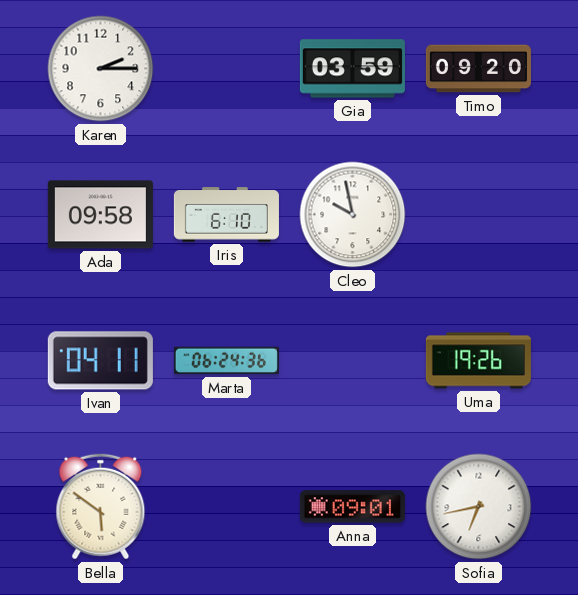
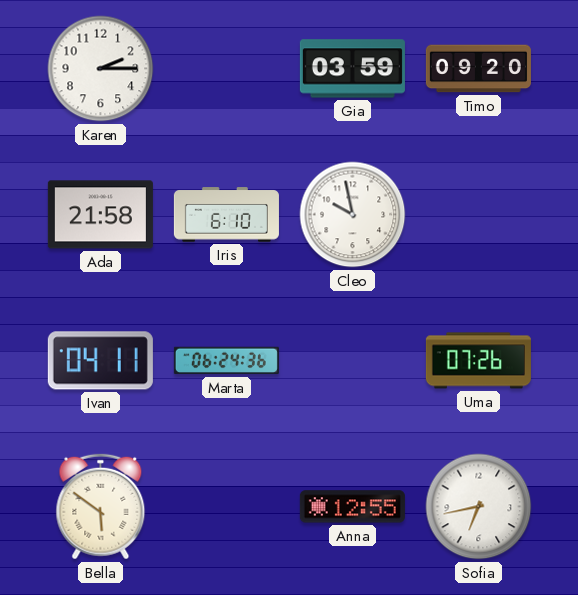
Ada: 09:58 -> 21:58 (100, 215)
Uma: 19:26 -> 07:26 (478, 361)
Anna: 09:01 -> 12:55 (352, 507)
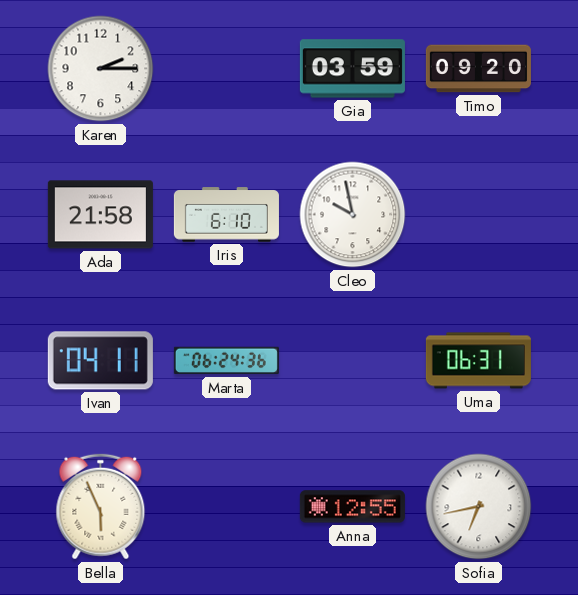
Uma: 07:26 -> 06:31 (478, 361)
Bella: 5:51 -> 5:56 (101, 507)
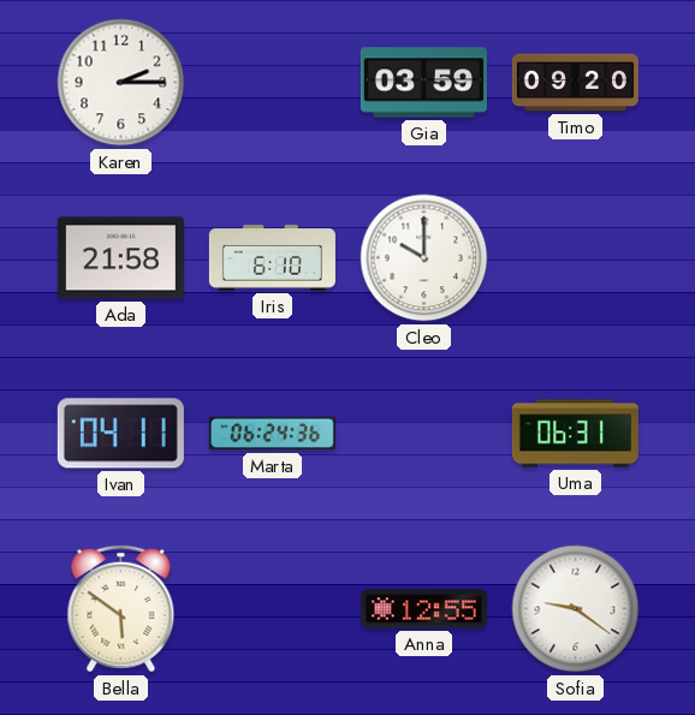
Cleo: 9:58 -> 10:00 (424, 258)
Bella: 5:56 -> 5:51 (121, 609)
Sofia: 6:43 -> 9:21 (576, 609)
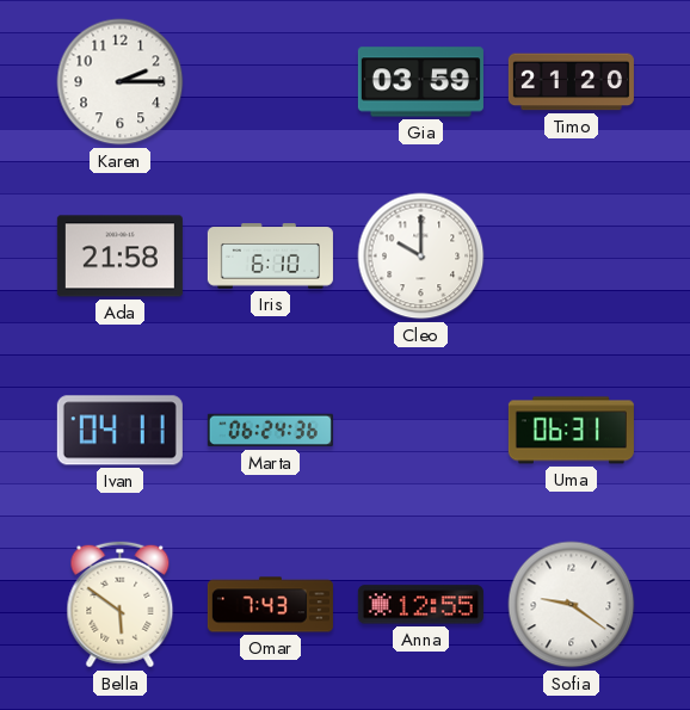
Timo: 09:20 -> 21:20 (571, 82)
Omar: none -> 7:43 (270, 605)
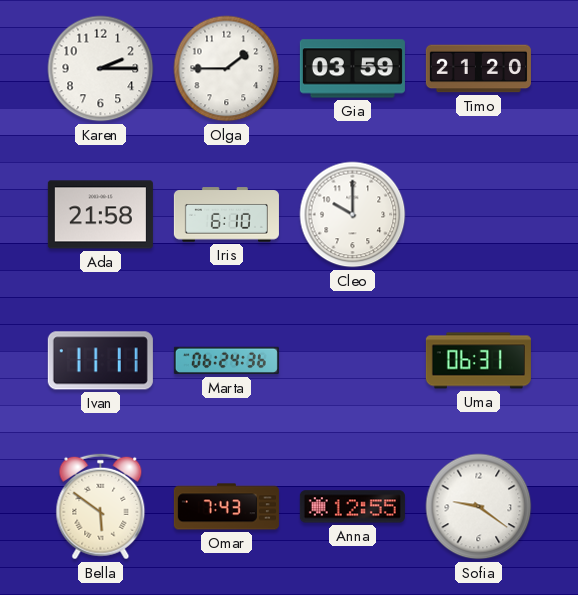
Olga: none -> 1:45 (227, 69)
Ivan: 04:11 -> 11:11 (100, 361)
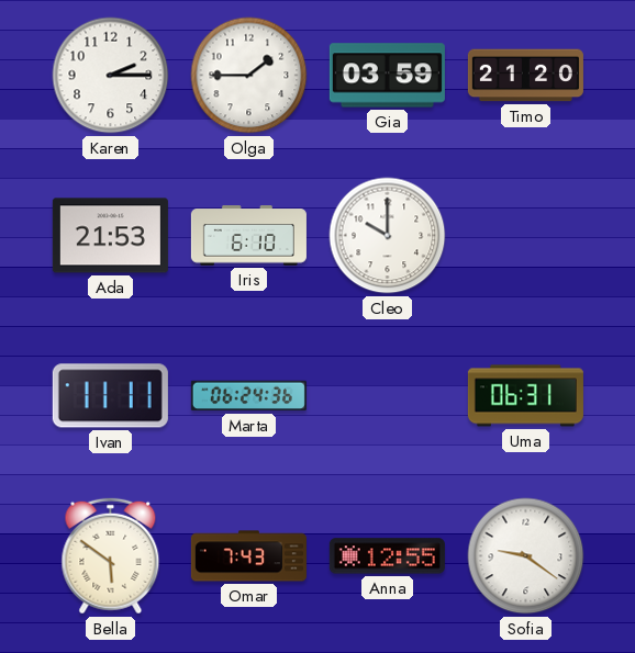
Ada: 21:58 -> 21:53 (110, 236)
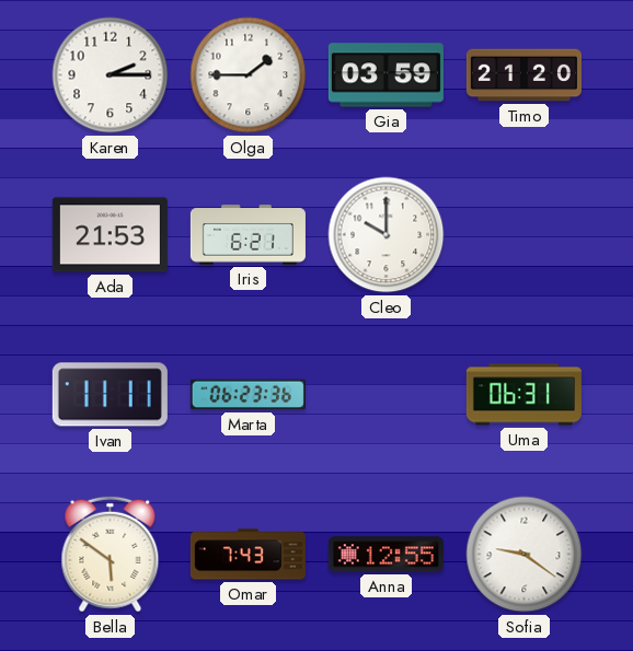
Iris: 6:10 -> 6:21 (248, 235)
Marta: 06:24 -> 06:23 (248, 395)
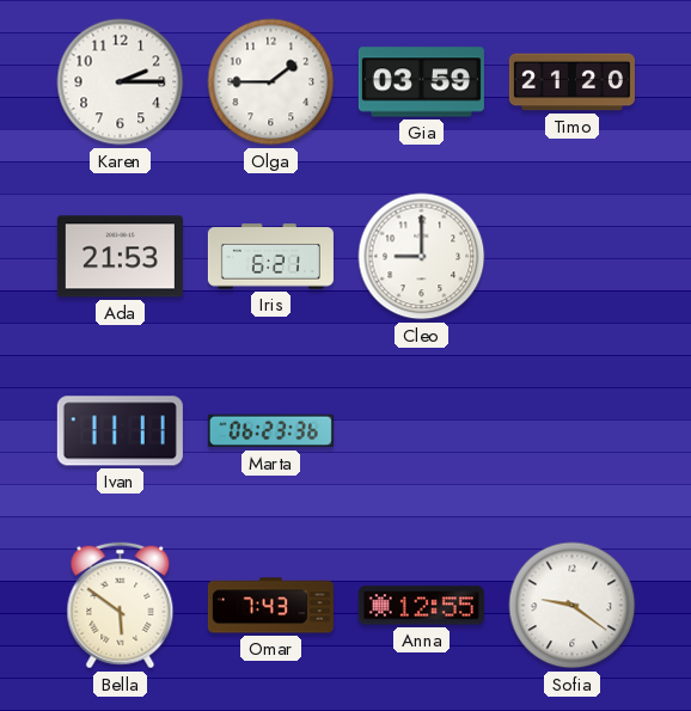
Cleo: 10:00 -> 9:00 (422, 257)
Uma: 06:31 -> none (523, 395)
